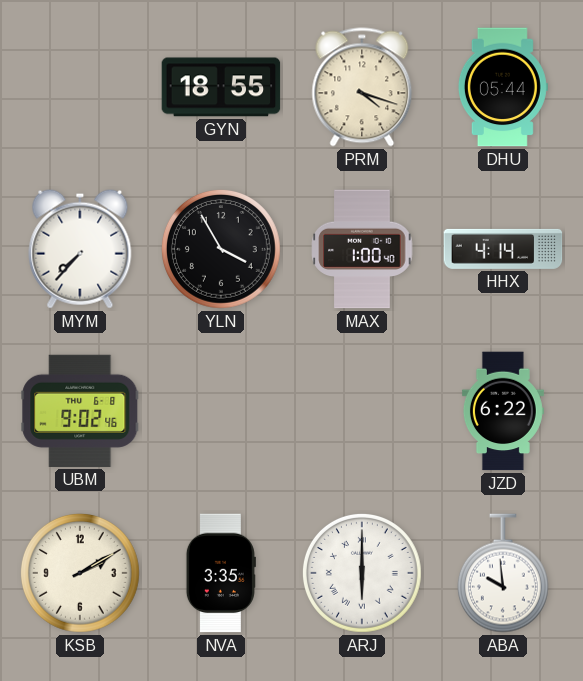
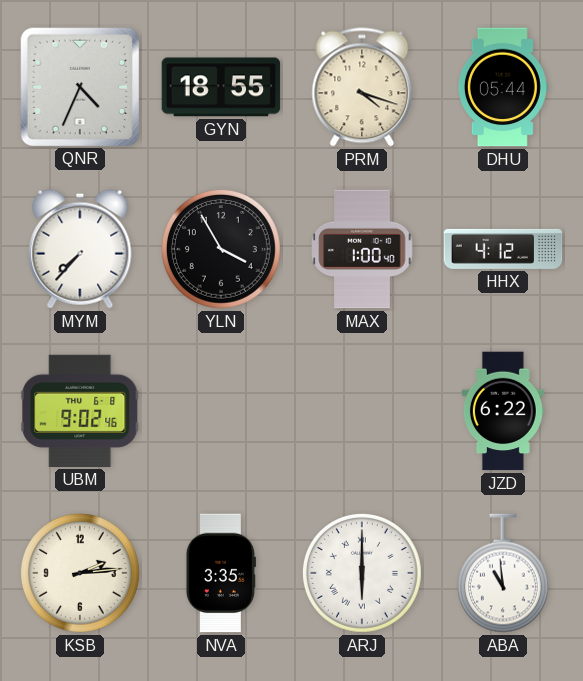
QNR: none -> 4:34 (79, 86)
HHX: 4:14 -> 4:12 (503, 249)
KSB: 2:10 -> 2:14 (80, 573)
ABA: 9:59 -> 10:59 (503, 573)
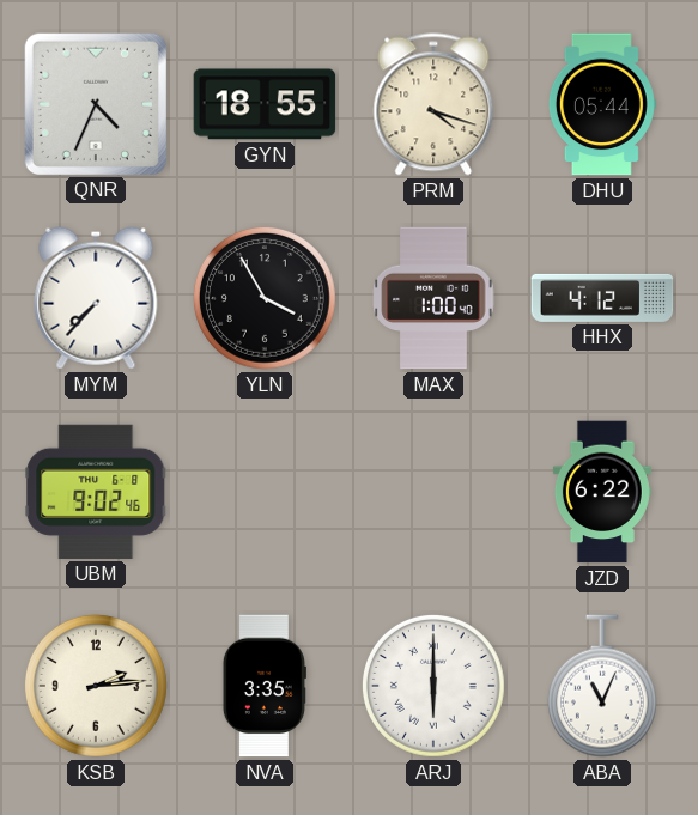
ABA: 10:59 -> 11:04 (602, 686)
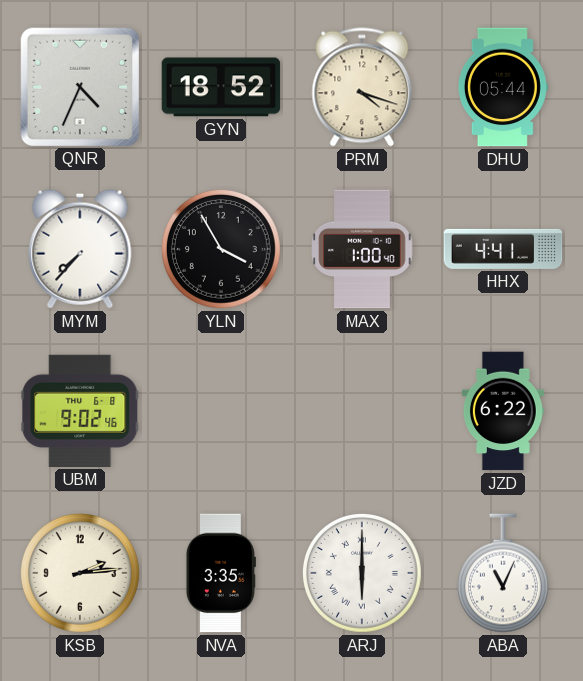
GYN: 18:55 -> 18:52 (221, 87)
HHX: 4:12 -> 4:41 (503, 249)
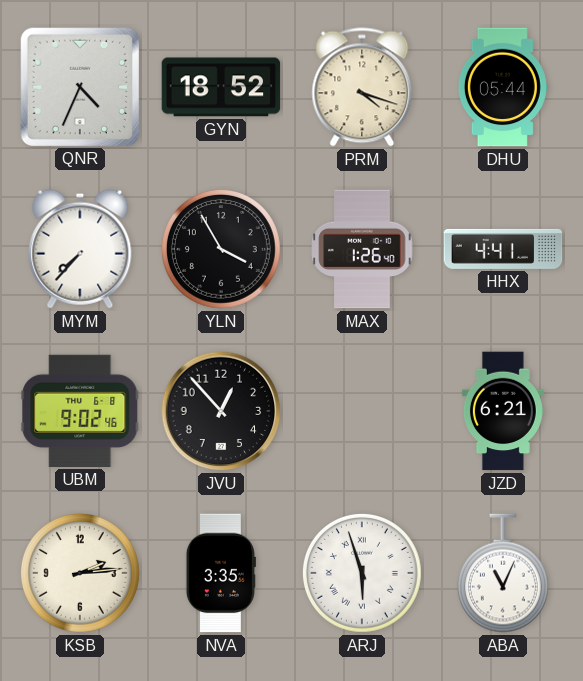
MAX: 1:00 -> 1:26 (362, 249)
JVU: none -> 12:53 (221, 411)
JZD: 6:22 -> 6:21 (503, 411)
ARJ: 6:00 -> 5:57 (362, 573)
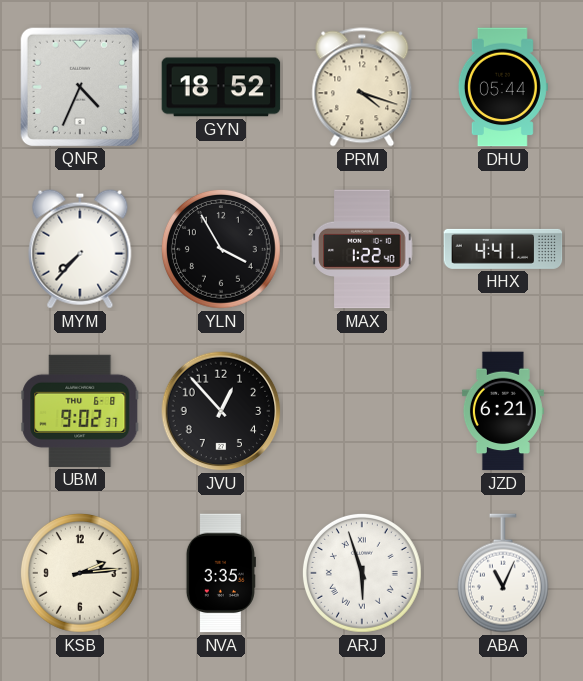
MAX: 1:26 -> 1:22 (362, 249)
UBM: 9:02:46 -> 9:02:37 (80, 411)
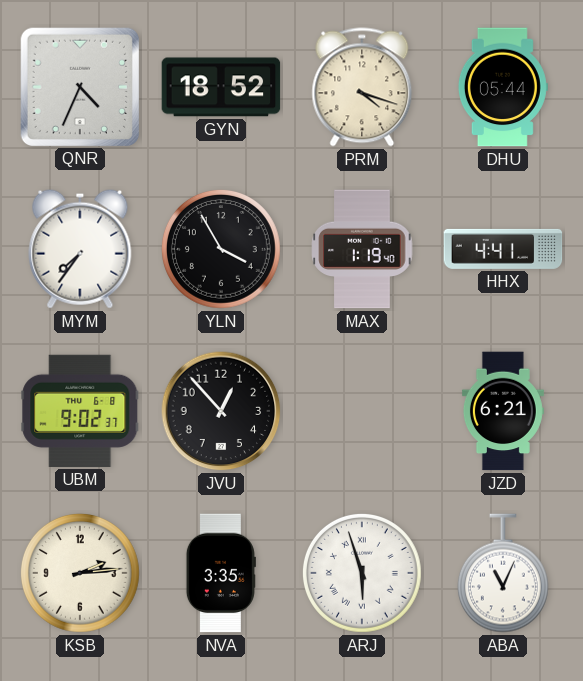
MYM: 7:37 -> 7:36 (80, 249)
MAX: 1:22 -> 1:19 (362, 249)
